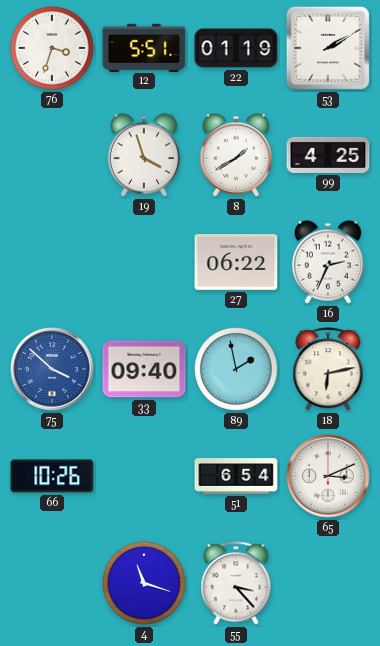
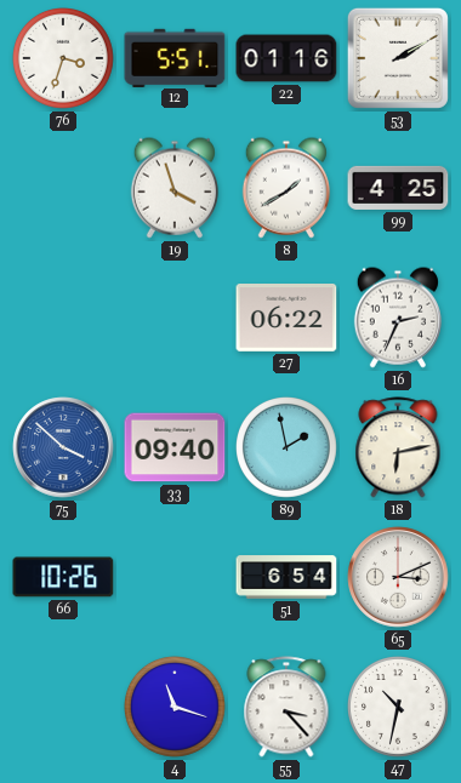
22: 01:19 -> 01:16 (286, 58)
47: none -> 10:32 (399, 708)
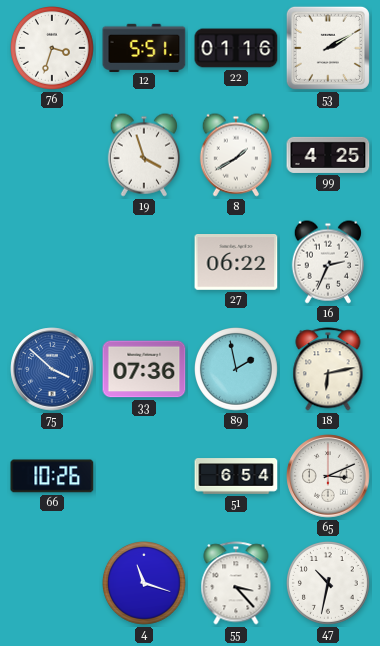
33: 09:40 -> 07:36 (144, 369)
